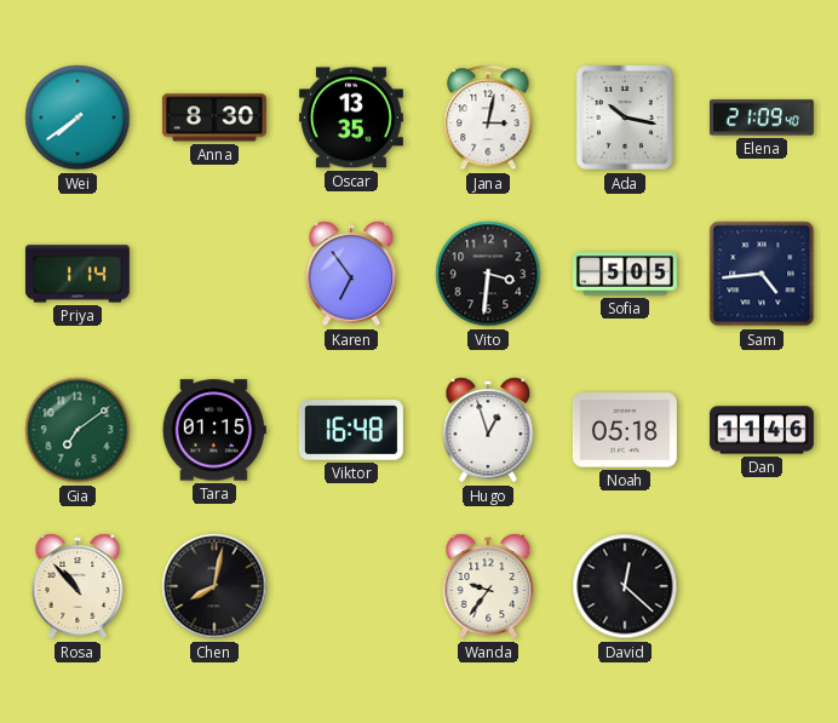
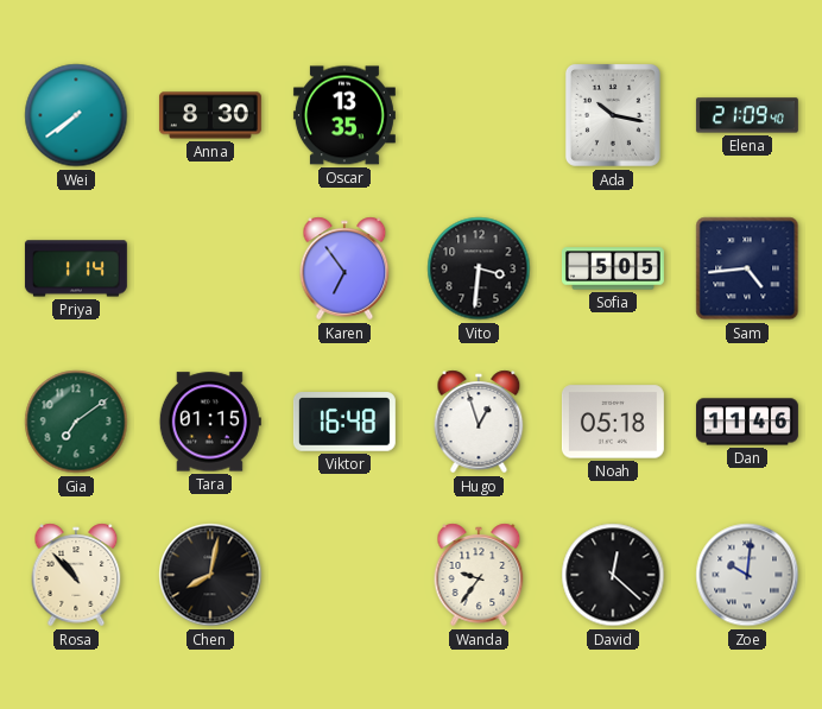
Jana: 3:02 -> none (488, 117)
Zoe: none -> 10:01 (747, 575)
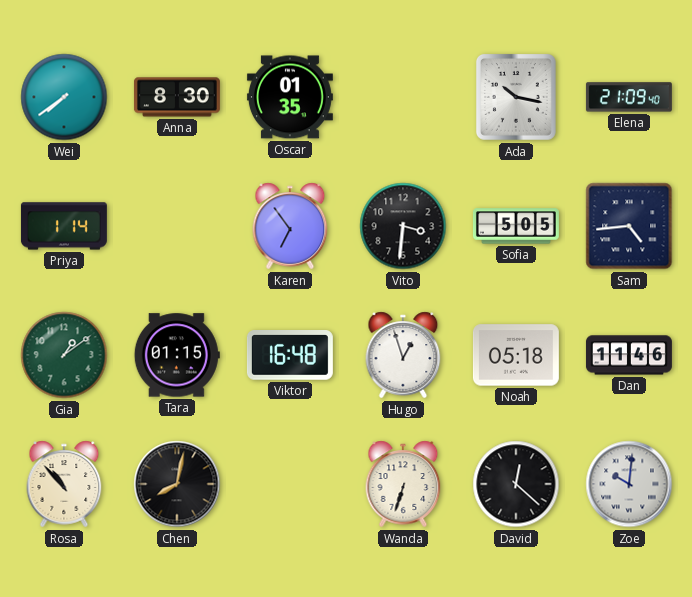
Oscar: 13:35 -> 01:35 (290, 97)
Gia: 7:09 -> 1:09 (64, 355)
Wanda: 9:36 -> 6:33 (403, 484)
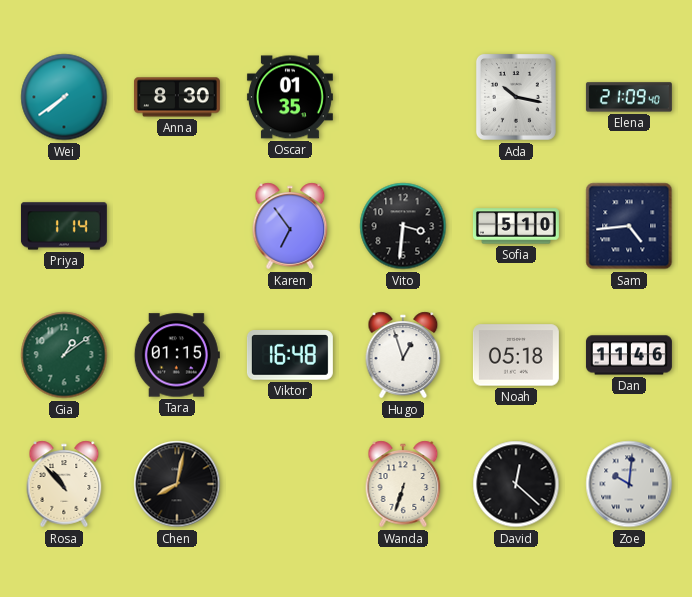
Sofia: 5:05 -> 5:10 (516, 226)
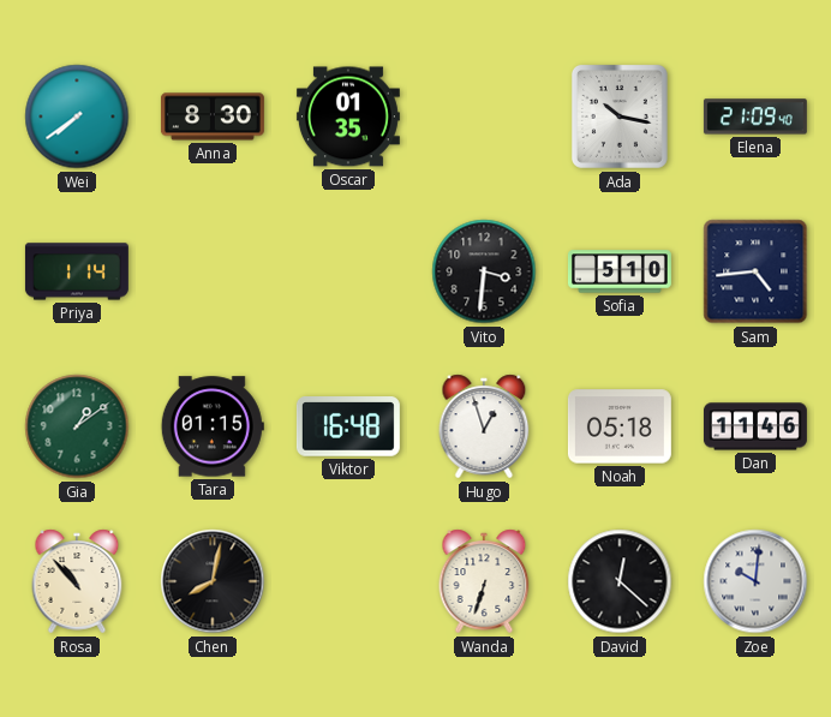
Karen: 6:54 -> none (290, 226)
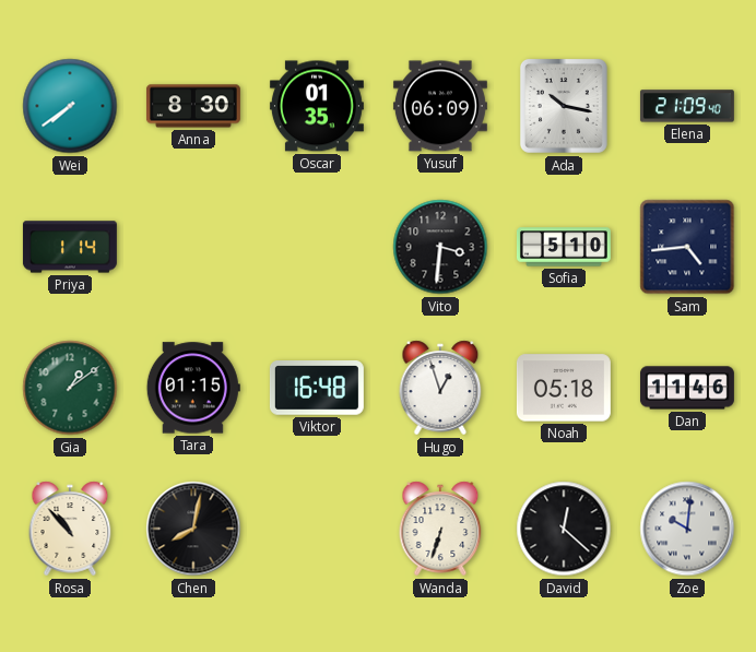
Yusuf: none -> 06:09 (440, 106)
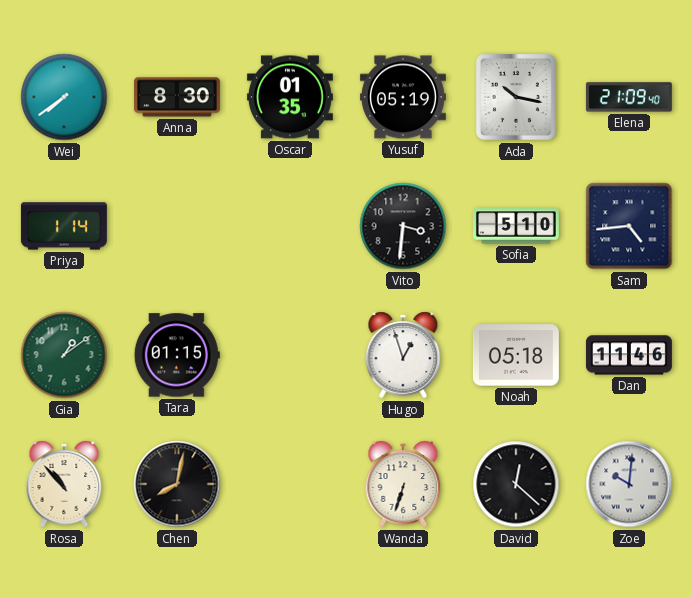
Yusuf: 06:09 -> 05:19 (403, 97)
Viktor: 16:48 -> none (317, 388)
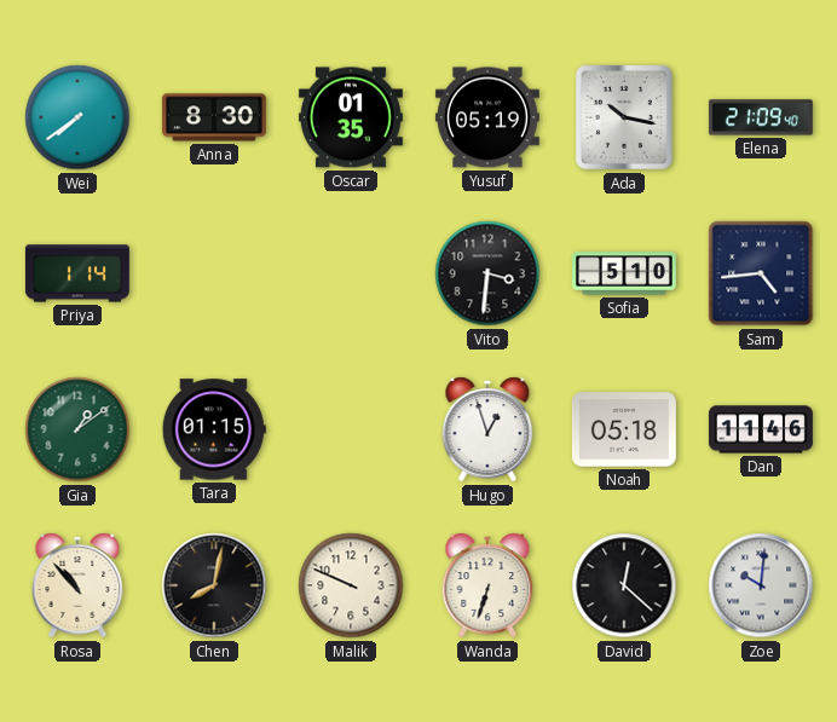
Malik: none -> 9:49 (351, 585)
